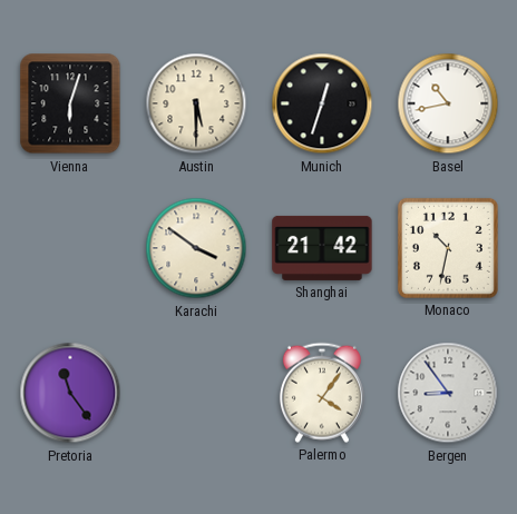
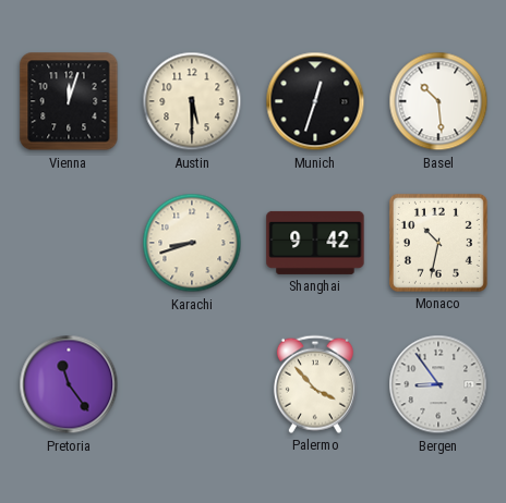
Vienna: 6:03 -> 12:03 (69, 101)
Basel: 10:43 -> 10:29 (438, 101)
Karachi: 3:51 -> 8:42 (192, 243)
Shanghai: 21:42 -> 9:42 (315, 243)
Palermo: 4:06 -> 3:53 (315, 384)
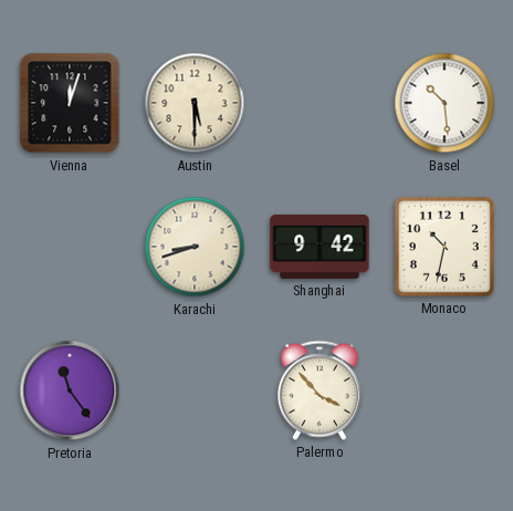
Munich: 12:33 -> none (315, 101)
Bergen: 8:54 -> none (438, 384)
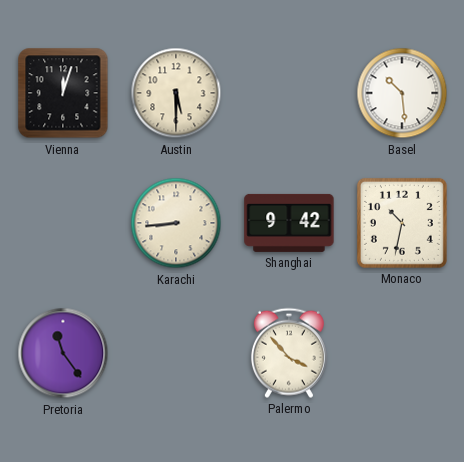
Karachi: 8:42 -> 8:44 (176, 223)
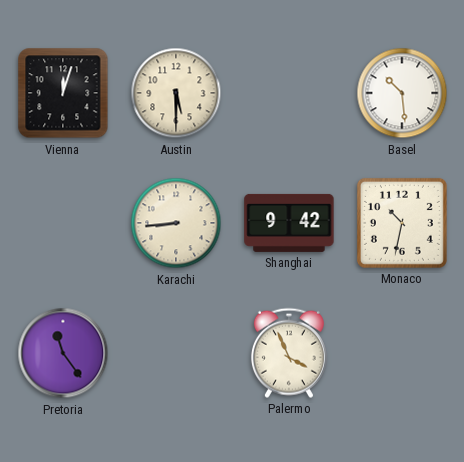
Palermo: 3:53 -> 3:56 (289, 353)
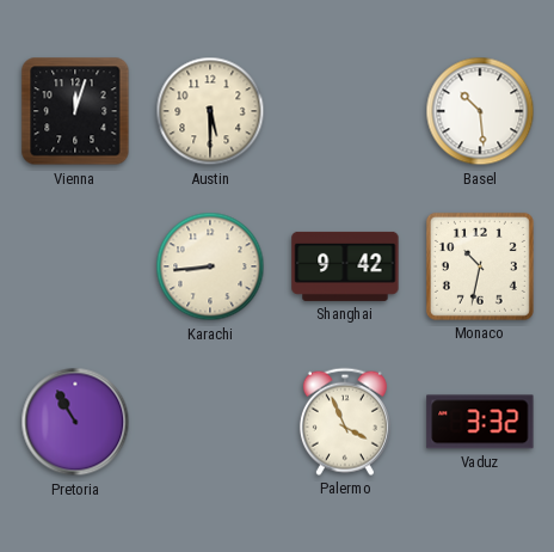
Pretoria: 11:24 -> 10:55 (75, 422)
Vaduz: none -> 3:32 (480, 422)
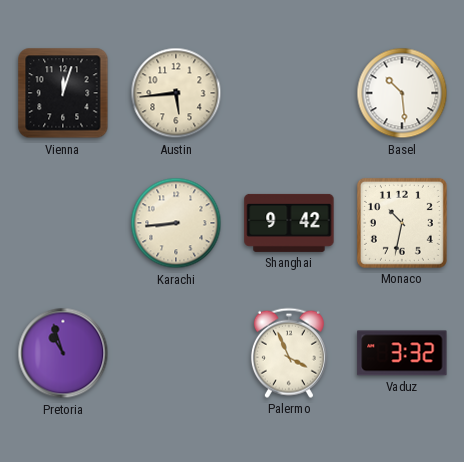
Austin: 5:30 -> 5:44 (176, 93)
Pretoria: 10:55 -> 10:57 (63, 353)
